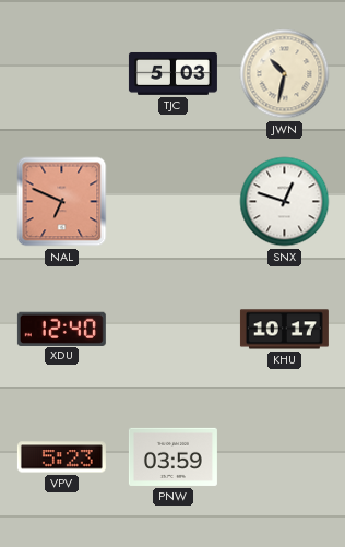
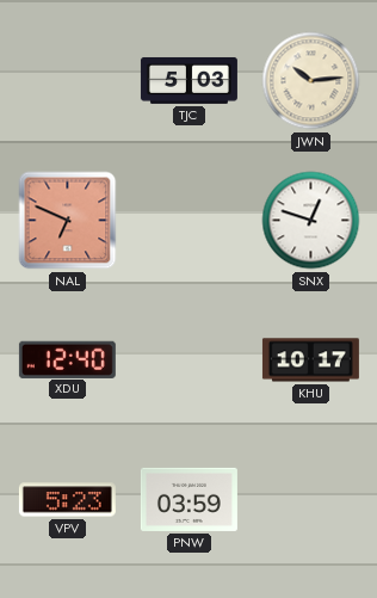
JWN: 10:32 -> 10:14 (311, 81)
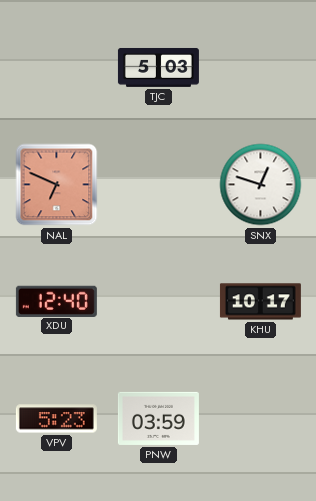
JWN: 10:14 -> none (311, 81)
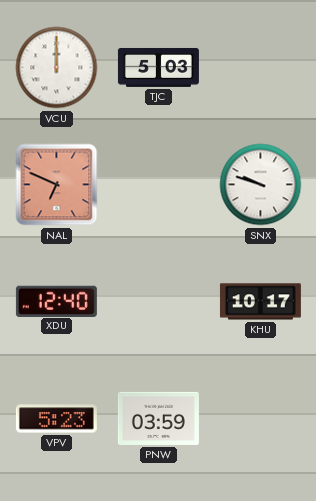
VCU: none -> 12:00 (57, 68)
SNX: 12:48 -> 9:48 (261, 185)
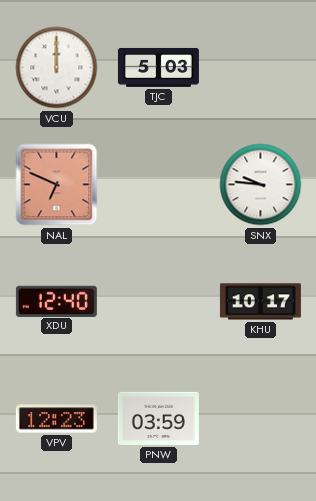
SNX: 9:48 -> 9:46 (261, 185)
VPV: 5:23 -> 12:23 (56, 419)
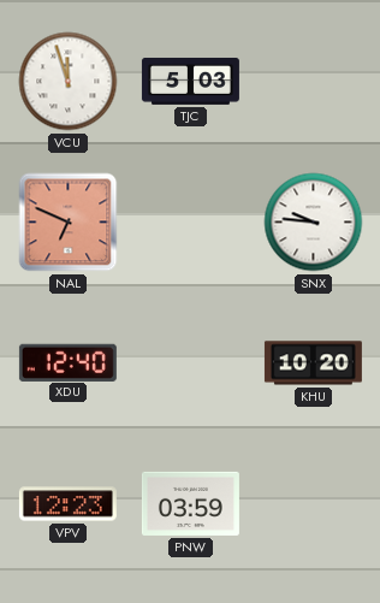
VCU: 12:00 -> 11:57 (69, 82)
KHU: 10:17 -> 10:20 (313, 363)
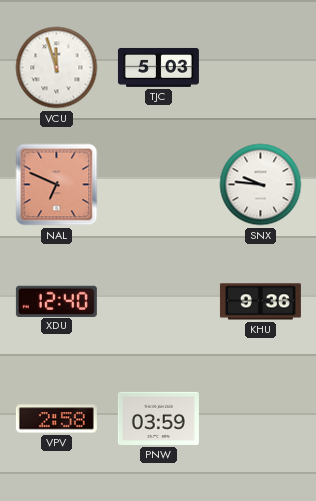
KHU: 10:20 -> 9:36 (260, 302)
VPV: 12:23 -> 2:58 (56, 419)
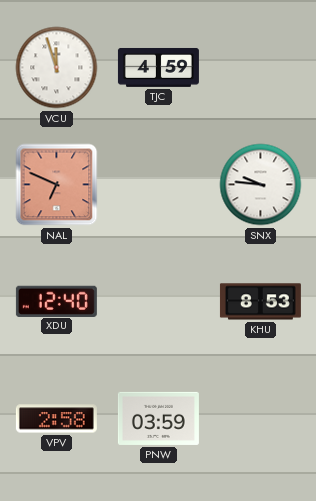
TJC: 5:03 -> 4:59 (158, 67)
KHU: 9:36 -> 8:53 (260, 302)
